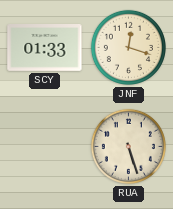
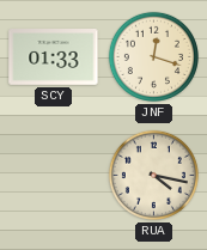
RUA: 5:27 -> 4:17 (153, 175)
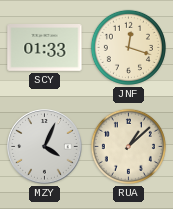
MZY: none -> 4:04 (45, 147)
RUA: 4:17 -> 1:08 (128, 146)
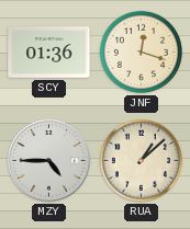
SCY: 01:33 -> 01:36 (49, 53)
MZY: 4:04 -> 4:45 (49, 161)
